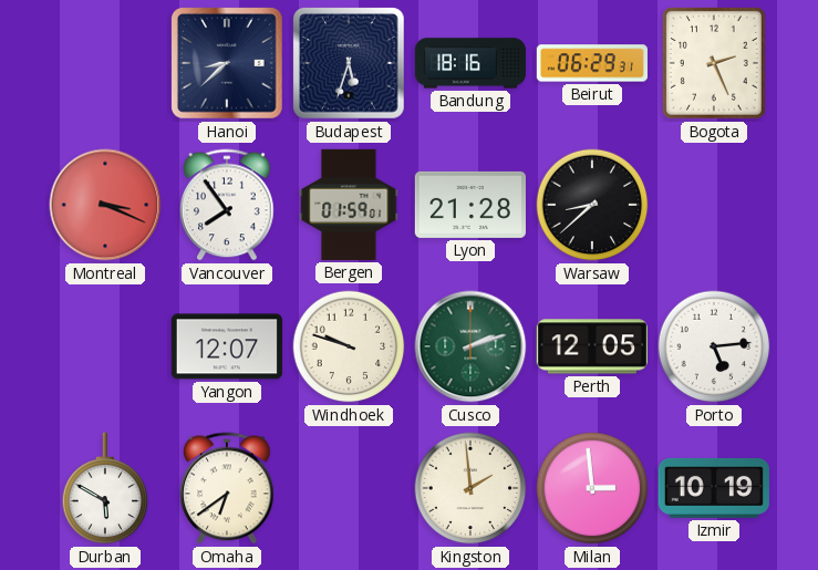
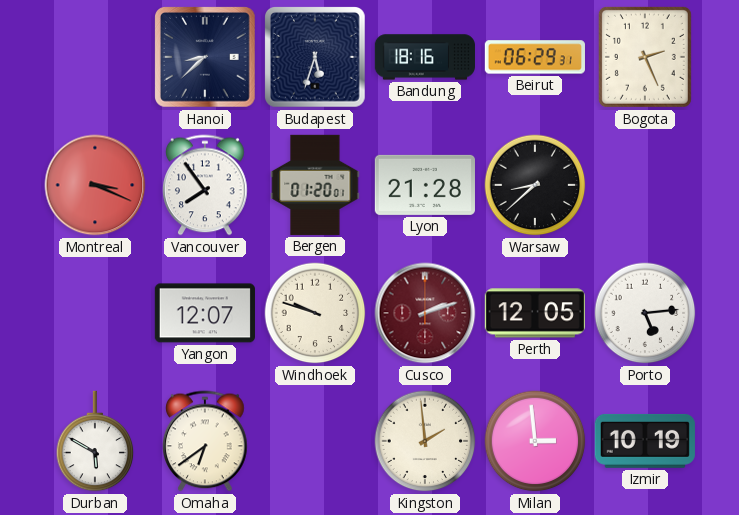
Bergen: 01:59 -> 01:20 (315, 185)
Cusco dial: green -> burgundy (425, 313)
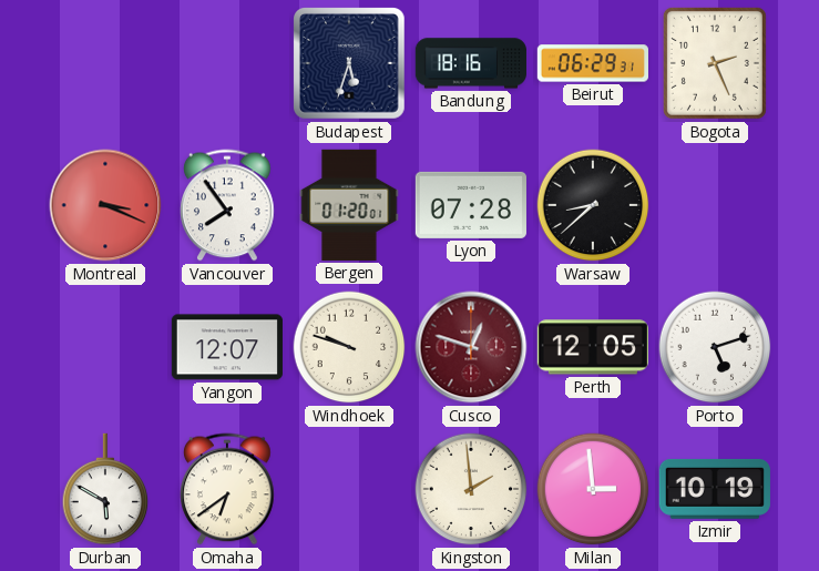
Hanoi: 8:38 -> none (206, 58)
Lyon: 21:28 -> 07:28 (471, 205)
Cusco: 2:12 -> 12:48 (471, 347)
Porto: 5:14 -> 5:12 (715, 347)
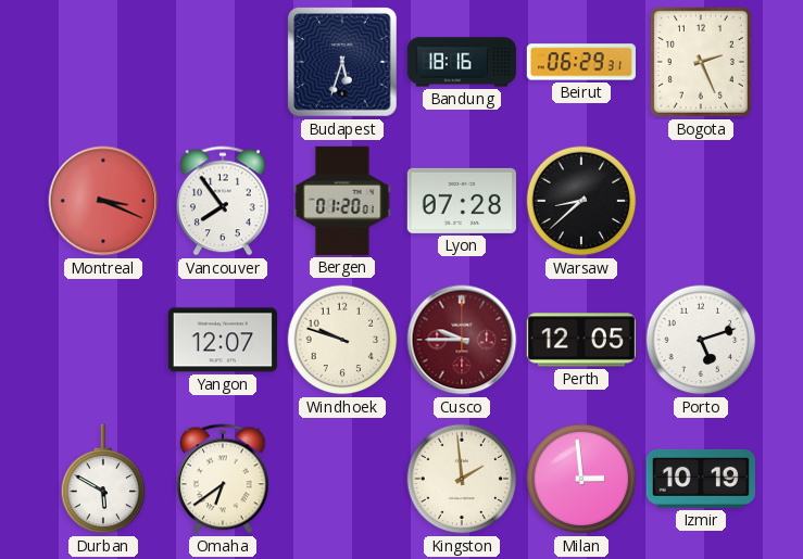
Cusco: 12:48 -> 9:45 (462, 340)
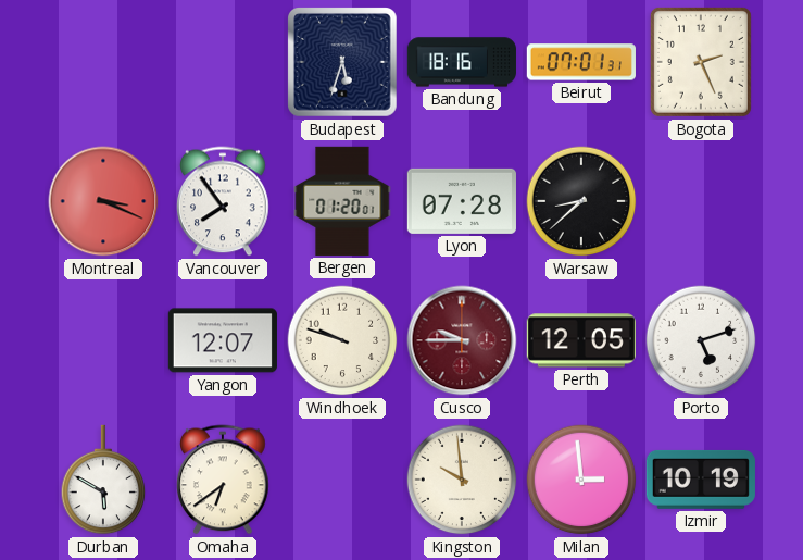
Beirut: 06:29 -> 07:01 (581, 62)
Kingston: 1:59 -> 9:59 (462, 480)
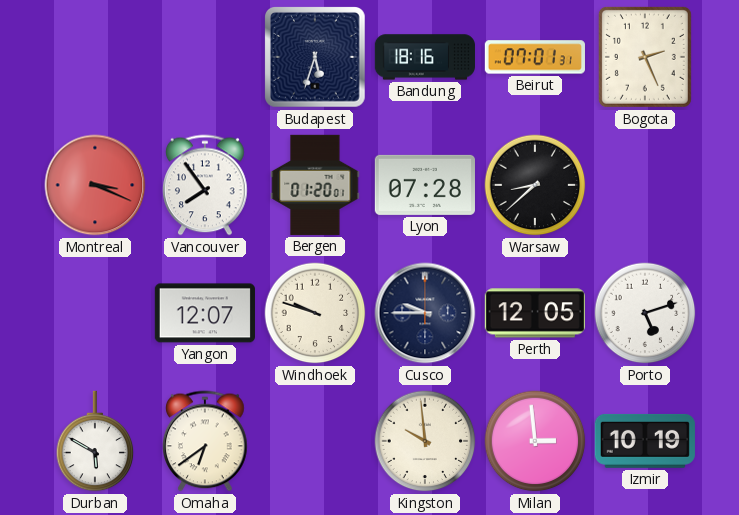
Cusco dial: burgundy -> navy (425, 313)
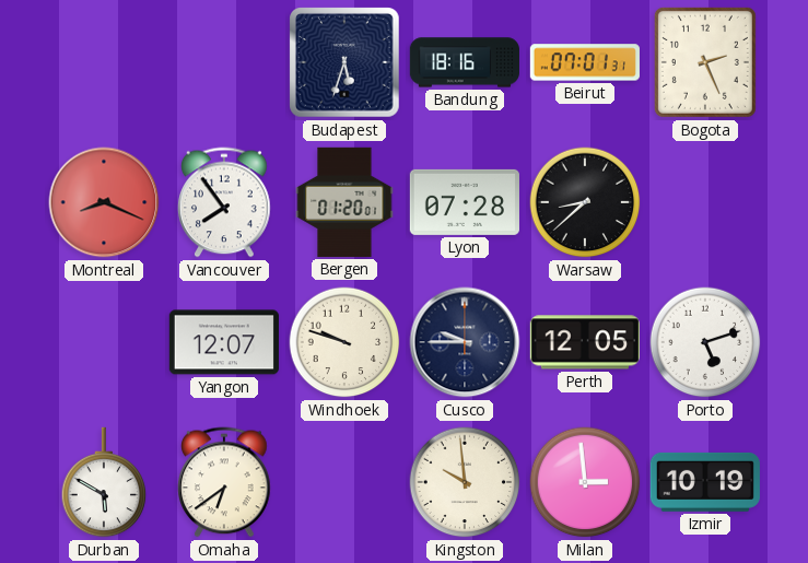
Montreal: 3:19 -> 8:19 (104, 202)
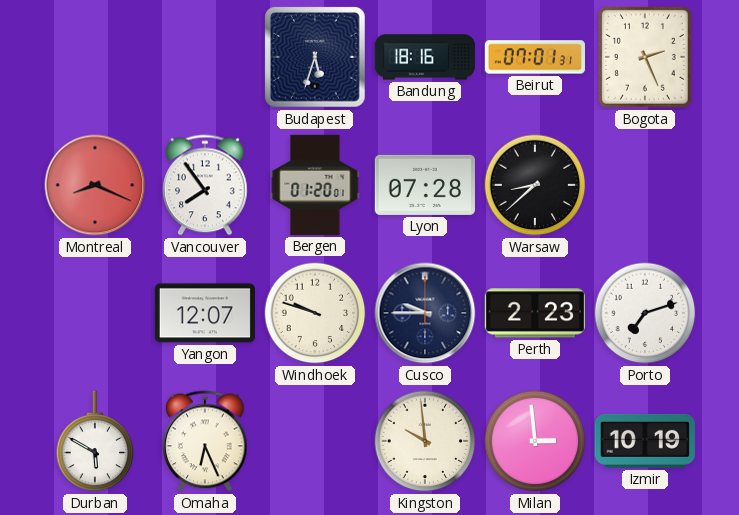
Perth: 12:05 -> 2:23 (535, 313)
Porto: 5:12 -> 7:12 (645, 313)
Omaha: 6:39 -> 6:26 (205, 441)
